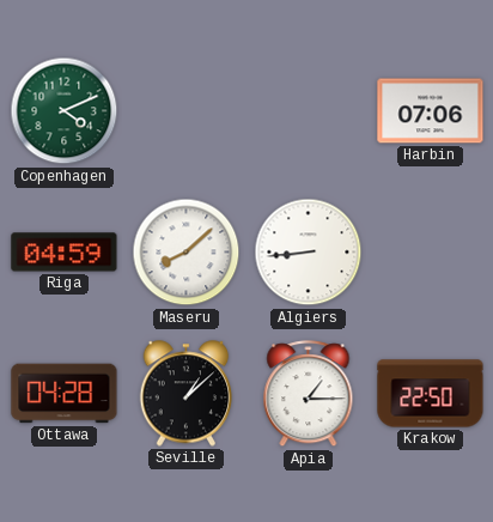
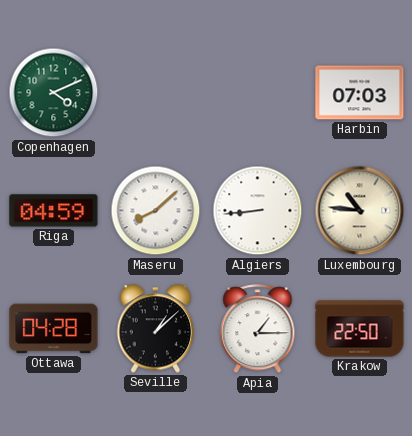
Harbin: 07:06 -> 07:03 (360, 93)
Luxembourg: none -> 10:46 (360, 211)
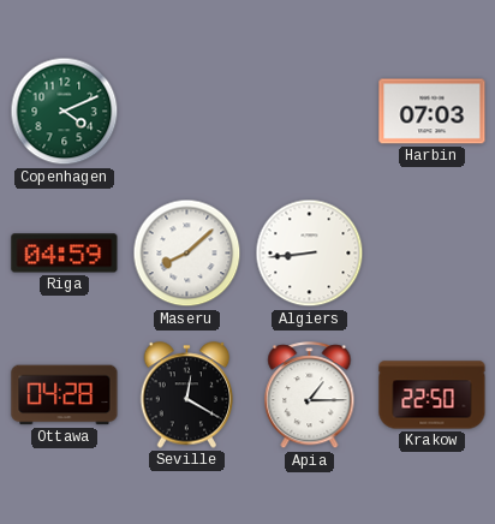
Luxembourg: 10:46 -> none (360, 211)
Seville: 1:08 -> 12:20 (187, 395)
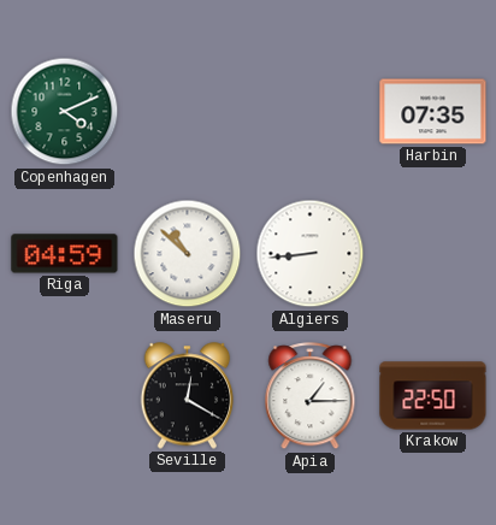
Harbin: 07:03 -> 07:35 (433, 112)
Maseru: 8:08 -> 10:52 (188, 254)
Ottawa: 04:28 -> none (65, 395)
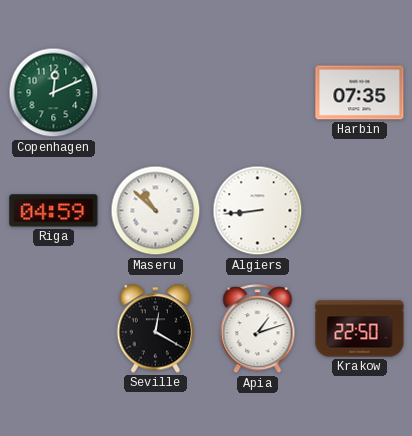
Copenhagen: 4:11 -> 12:11 (54, 93)
Apia: 1:15 -> 1:12 (258, 329)
